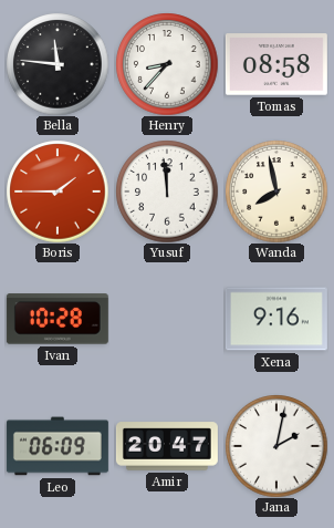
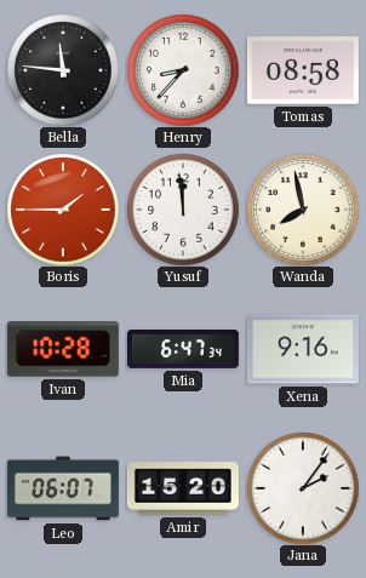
Mia: none -> 6:47 (183, 349)
Leo: 06:09 -> 06:07 (63, 488)
Amir: 20:47 -> 15:20 (183, 488)
Jana: 2:02 -> 2:06 (303, 488)
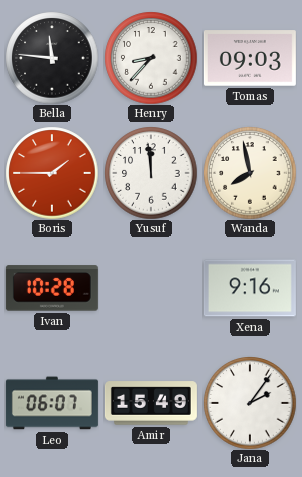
Tomas: 08:58 -> 09:03 (250, 58)
Mia: 6:47 -> none (183, 349)
Amir: 15:20 -> 15:49 (151, 403)
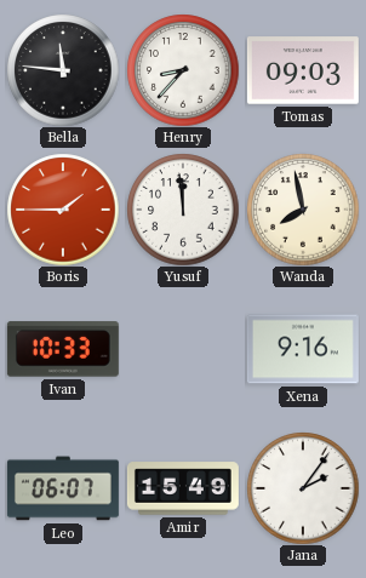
Ivan: 10:28 -> 10:33 (63, 349)
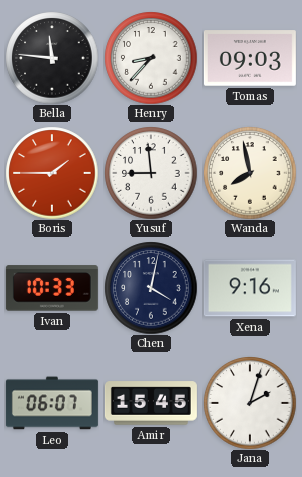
Yusuf: 11:59 -> 8:59 (151, 173)
Chen: none -> 4:02 (151, 288)
Amir: 15:49 -> 15:45 (151, 403)
Jana: 2:06 -> 2:03 (250, 403)
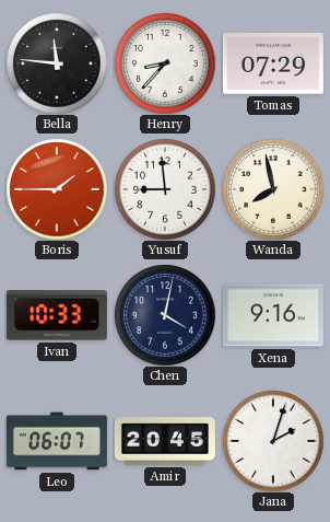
Tomas: 09:03 -> 07:29 (273, 63)
Amir: 15:45 -> 20:45 (165, 441)
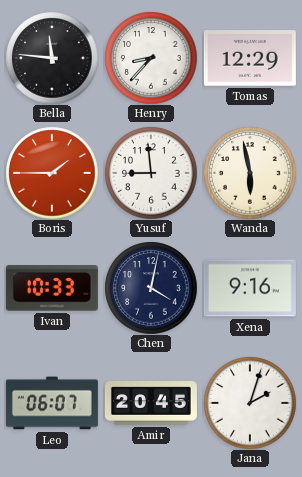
Tomas: 07:29 -> 12:29 (250, 58)
Wanda: 7:58 -> 5:58 (250, 173)
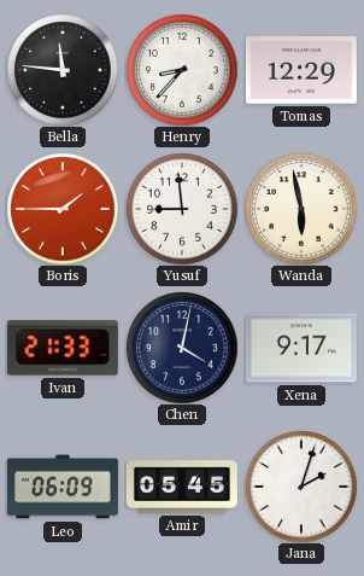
Ivan: 10:33 -> 21:33 (63, 348)
Xena: 9:16 -> 9:17 (301, 348)
Leo: 06:07 -> 06:09 (63, 487)
Amir: 20:45 -> 05:45 (182, 487)
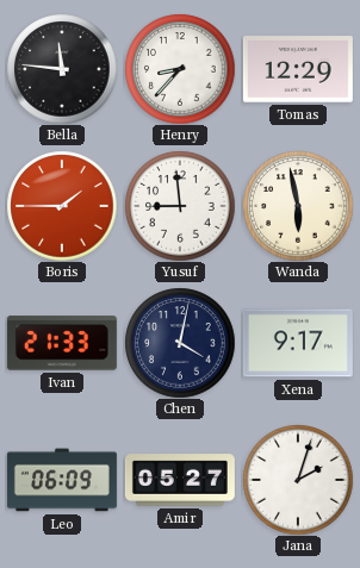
Amir: 05:45 -> 05:27 (180, 480)
